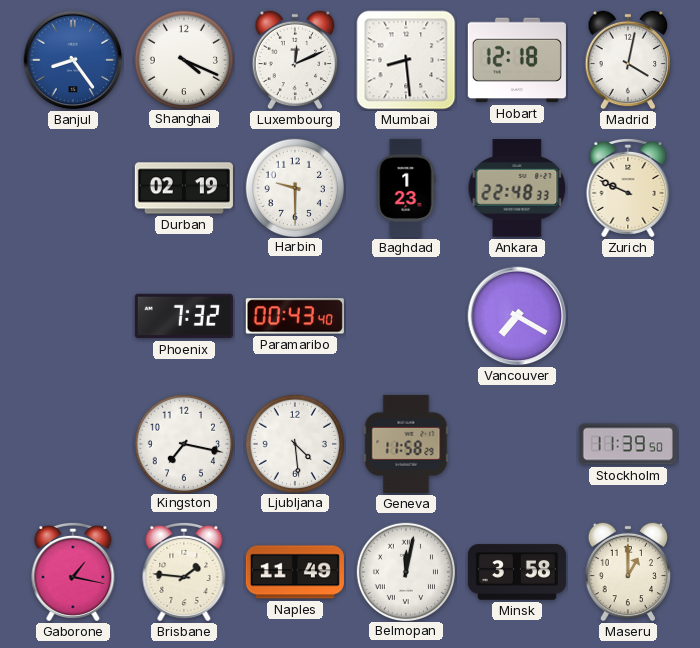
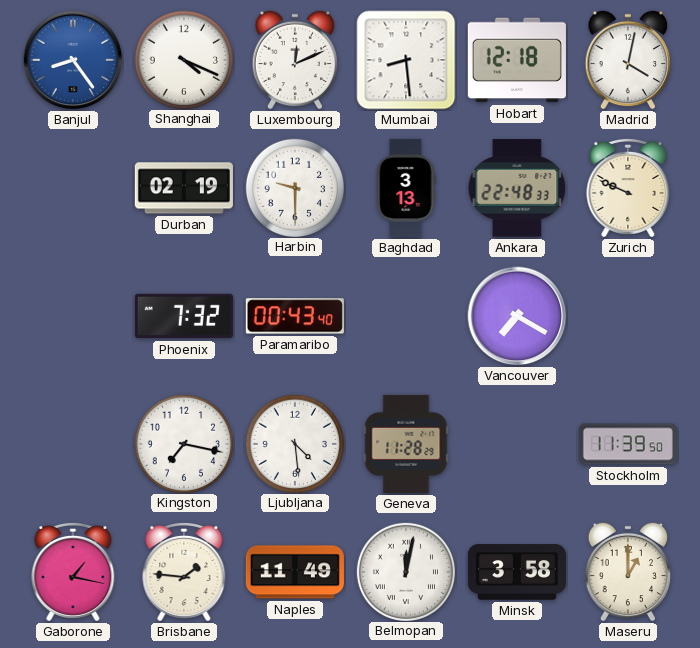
Baghdad: 1:23 -> 3:13 (406, 188)
Geneva: 11:58 -> 11:28 (406, 444)
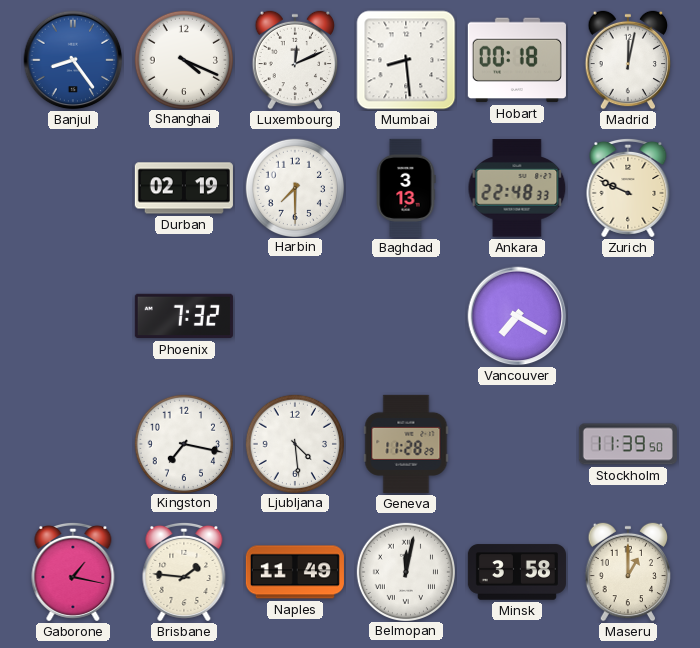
Hobart: 12:18 -> 00:18 (517, 60)
Madrid: 4:02 -> 12:02 (628, 60)
Harbin: 9:30 -> 7:30 (294, 187)
Paramaribo: 00:43 -> none (295, 316)
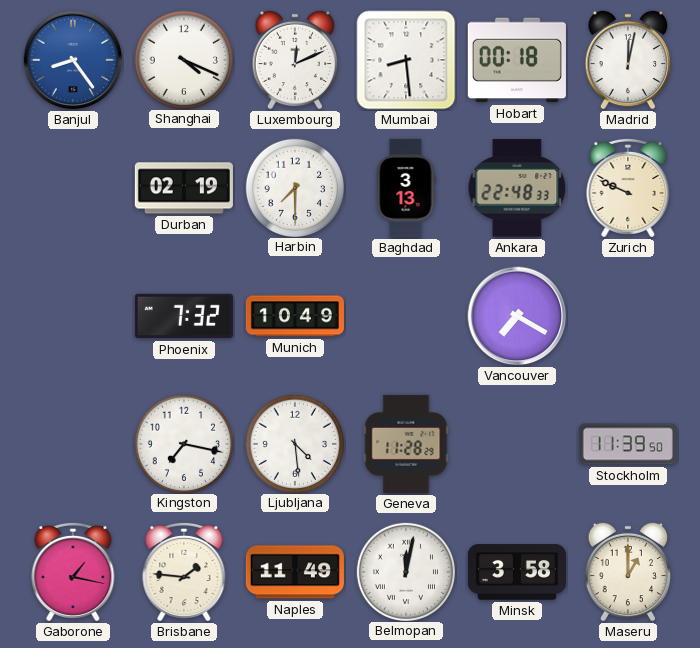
Munich: none -> 10:49 (295, 316)
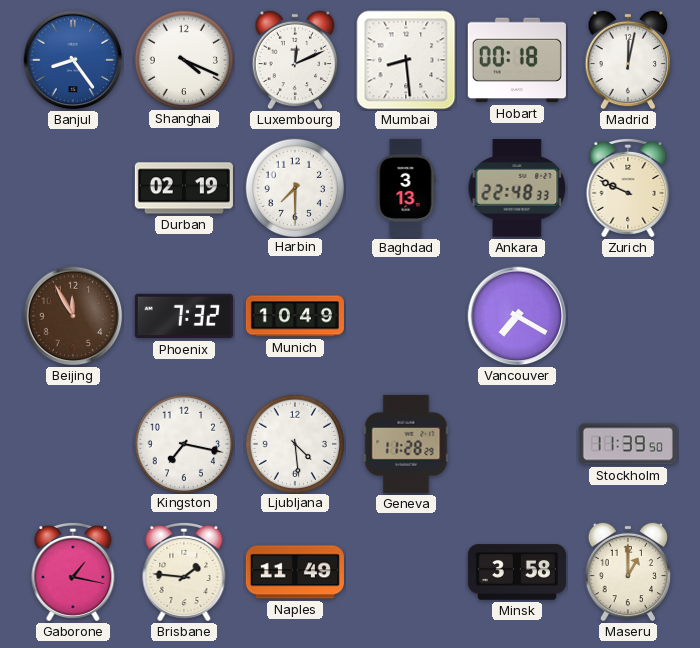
Beijing: none -> 11:55 (73, 316)
Belmopan: 12:02 -> none (405, 571)
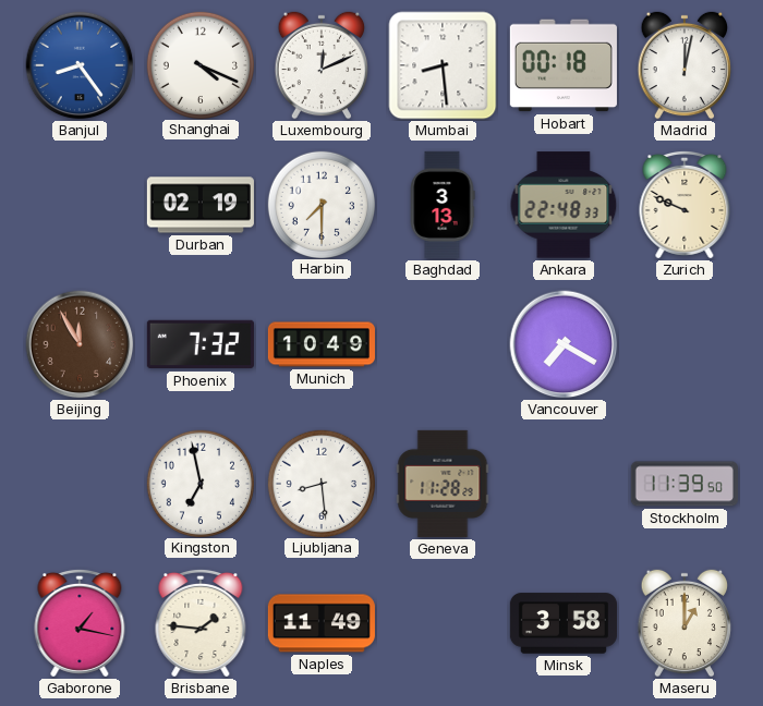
Kingston: 7:17 -> 6:58 (199, 483)
Ljubljana: 4:29 -> 8:29 (320, 483)
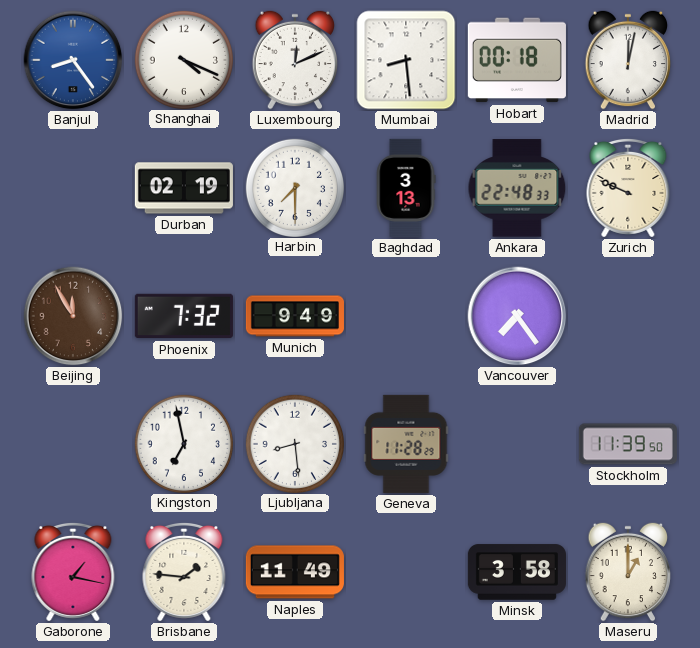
Munich: 10:49 -> 9:49 (295, 316)
Vancouver: 7:20 -> 7:24 (517, 316)
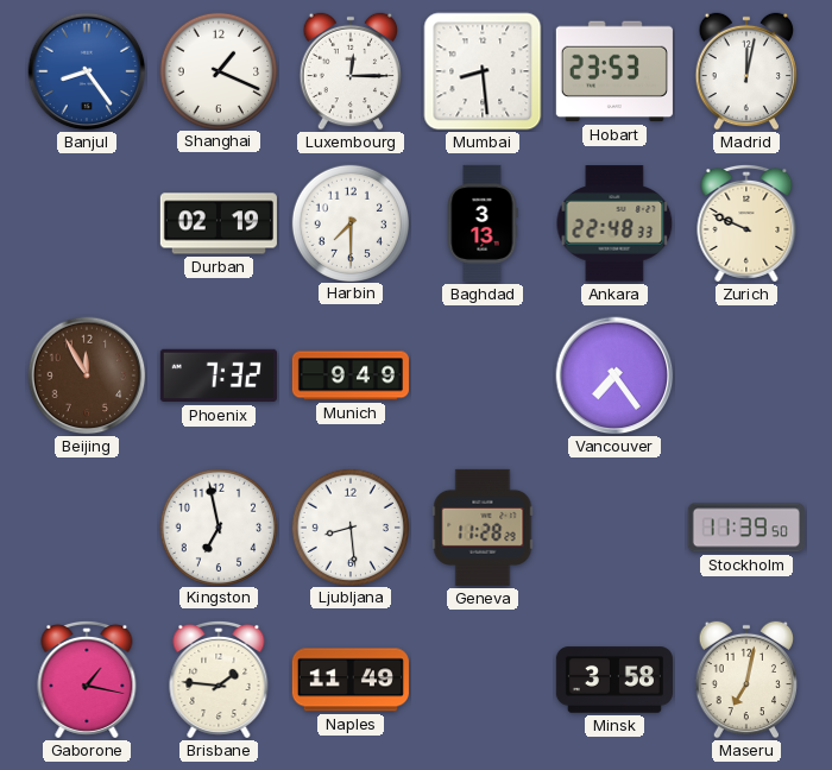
Shanghai: 4:19 -> 1:19 (218, 70)
Luxembourg: 12:11 -> 12:15 (351, 71)
Hobart: 00:18 -> 23:53 (614, 71)
Maseru: 1:00 -> 7:02 (746, 680)
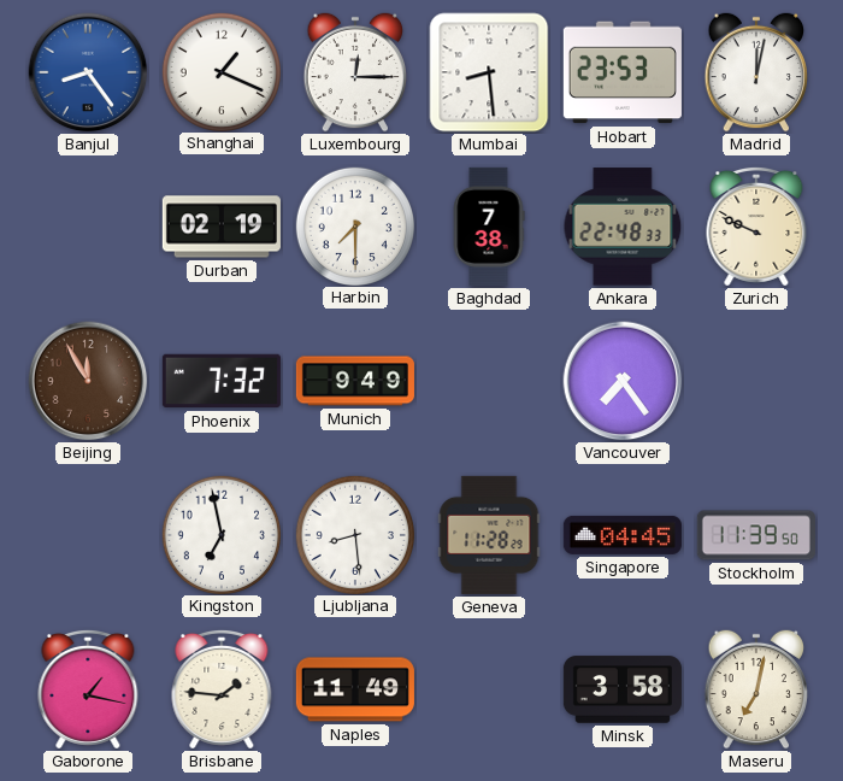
Baghdad: 3:13 -> 7:38 (489, 227)
Singapore: none -> 04:45 (623, 535)
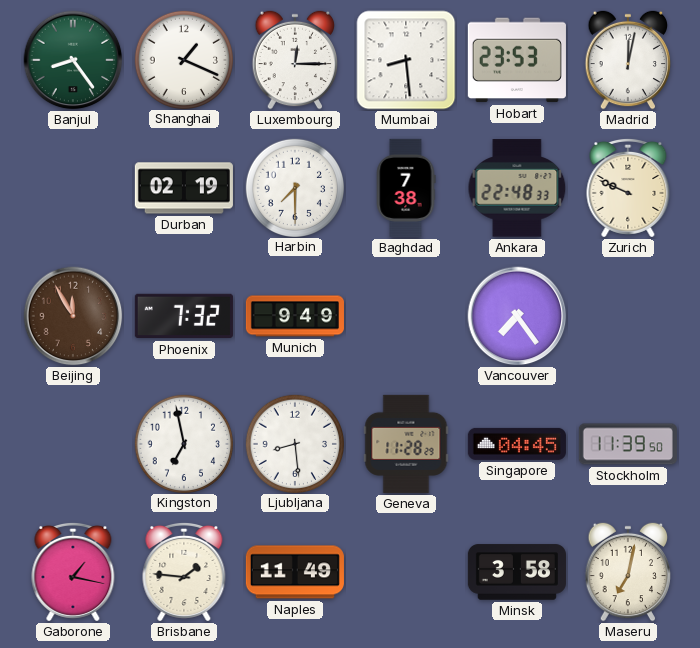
Banjul dial: blue -> green (73, 60)
